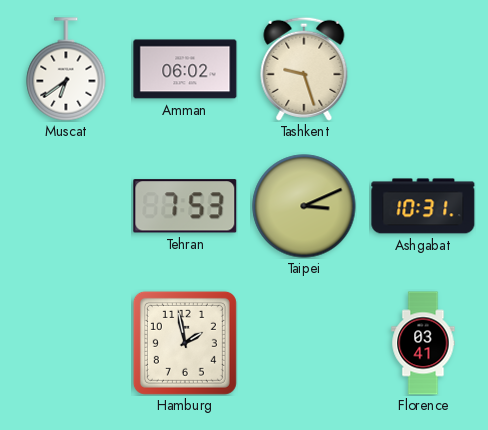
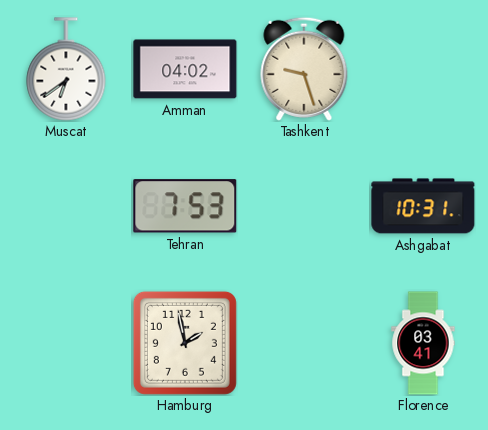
Amman: 06:02 -> 04:02 (185, 69)
Taipei: 3:11 -> none (304, 206)
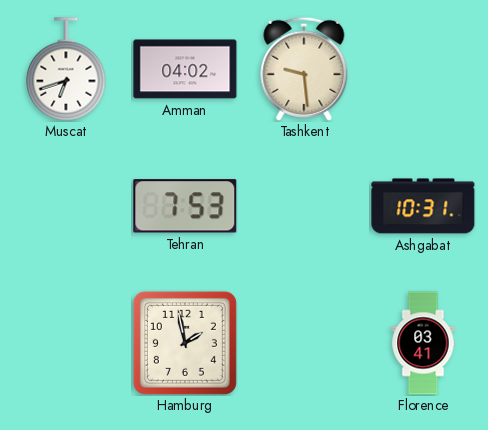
Muscat: 6:39 -> 6:42 (66, 69)
Tashkent: 9:27 -> 9:29 (304, 69)
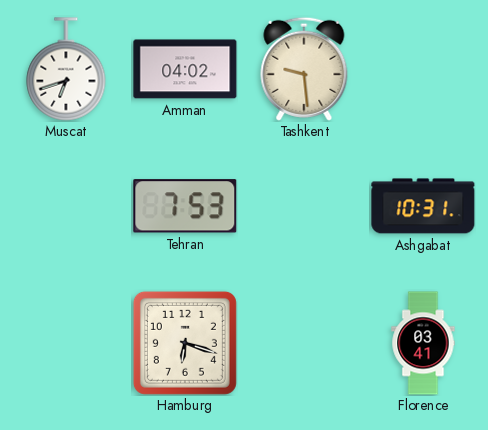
Hamburg: 1:58 -> 6:18 (185, 343)
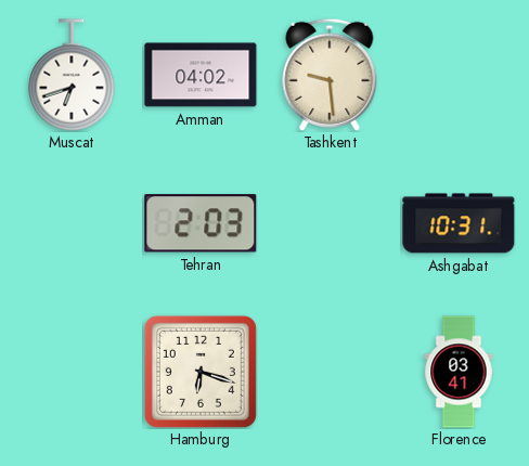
Tehran: 7:53 -> 2:03 (201, 223)
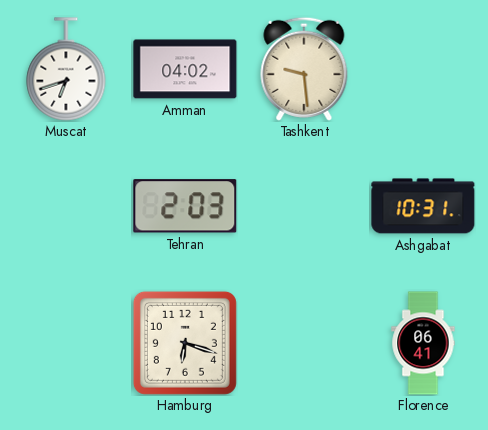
Florence: 03:41 -> 06:41 (423, 343)
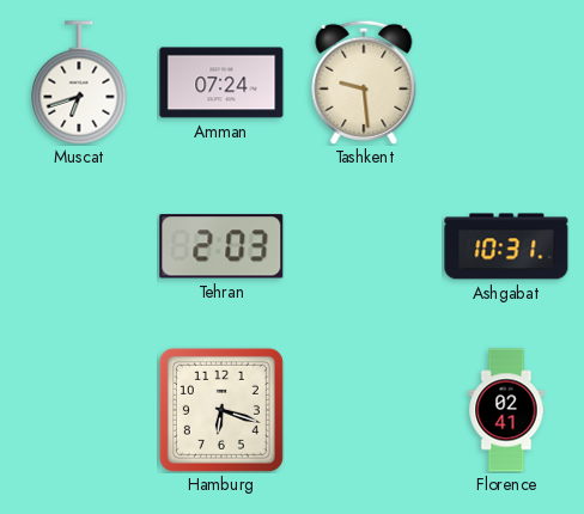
Amman: 04:02 -> 07:24 (221, 82)
Florence: 06:41 -> 02:41 (506, 410)
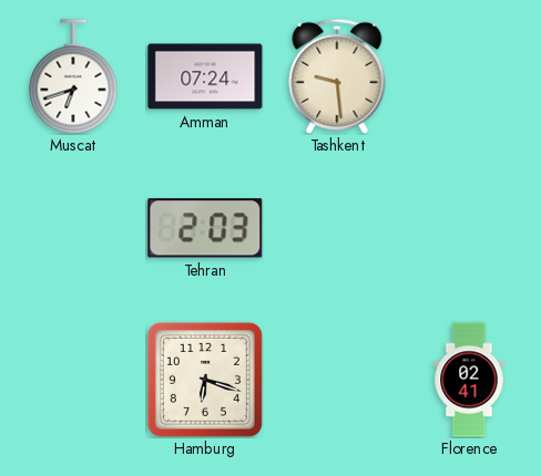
Ashgabat: 10:31 -> none (506, 246)
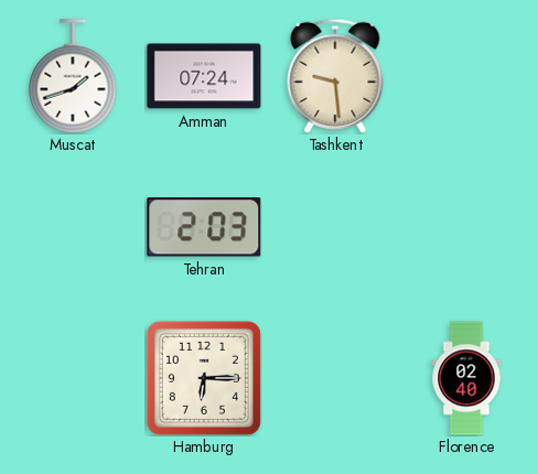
Muscat: 6:42 -> 1:42 (73, 76)
Hamburg: 6:18 -> 6:15 (204, 378)
Florence: 02:41 -> 02:40 (466, 378)
